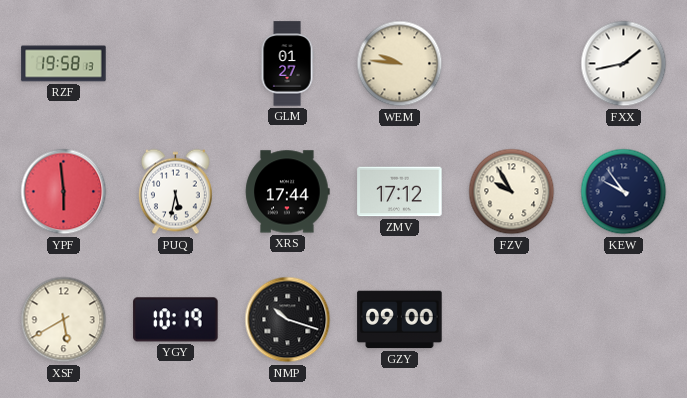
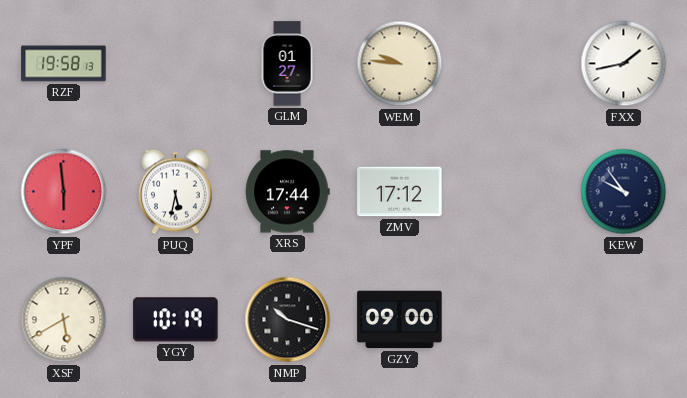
FZV: 9:55 -> none (512, 192)
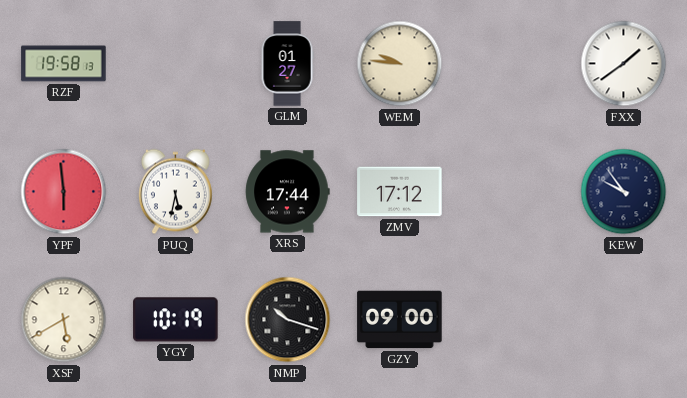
FXX: 1:43 -> 1:39 (624, 64)
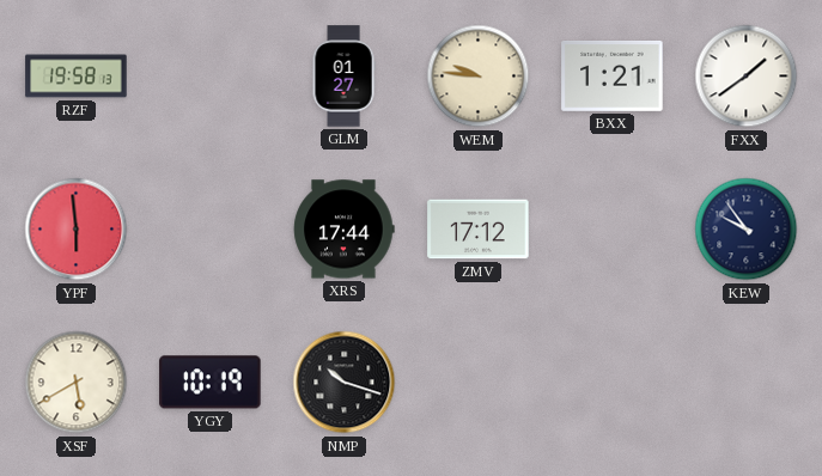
BXX: none -> 1:21 (613, 77)
PUQ: 5:32 -> none (175, 192)
GZY: 09:00 -> none (400, 320)
